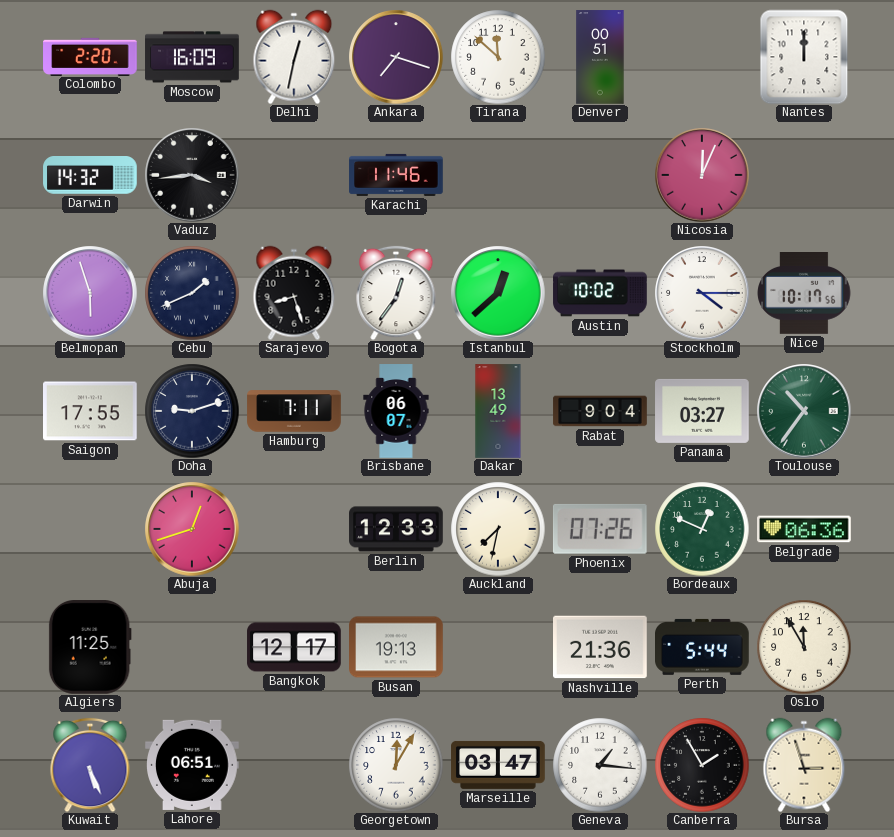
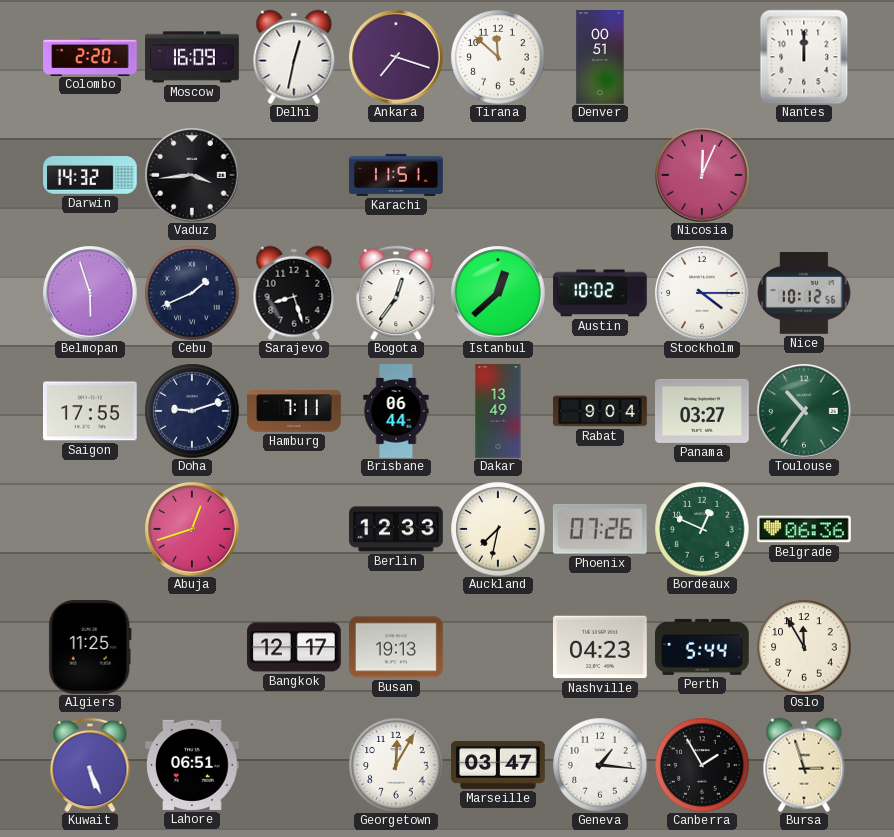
Karachi: 11:46 -> 11:51 (396, 175)
Nice: 10:17 -> 10:12 (804, 294)
Brisbane: 06:07 -> 06:44 (396, 411)
Nashville: 21:36 -> 04:23 (600, 647)
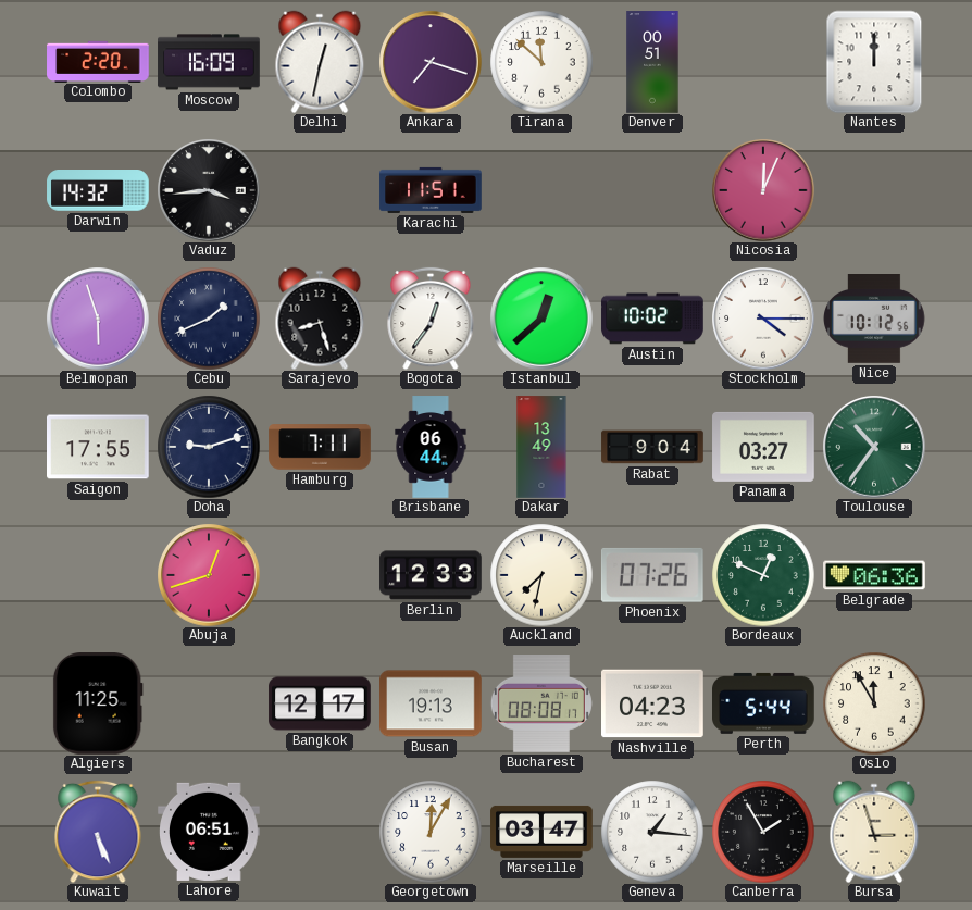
Bucharest: none -> 08:08 (541, 705)
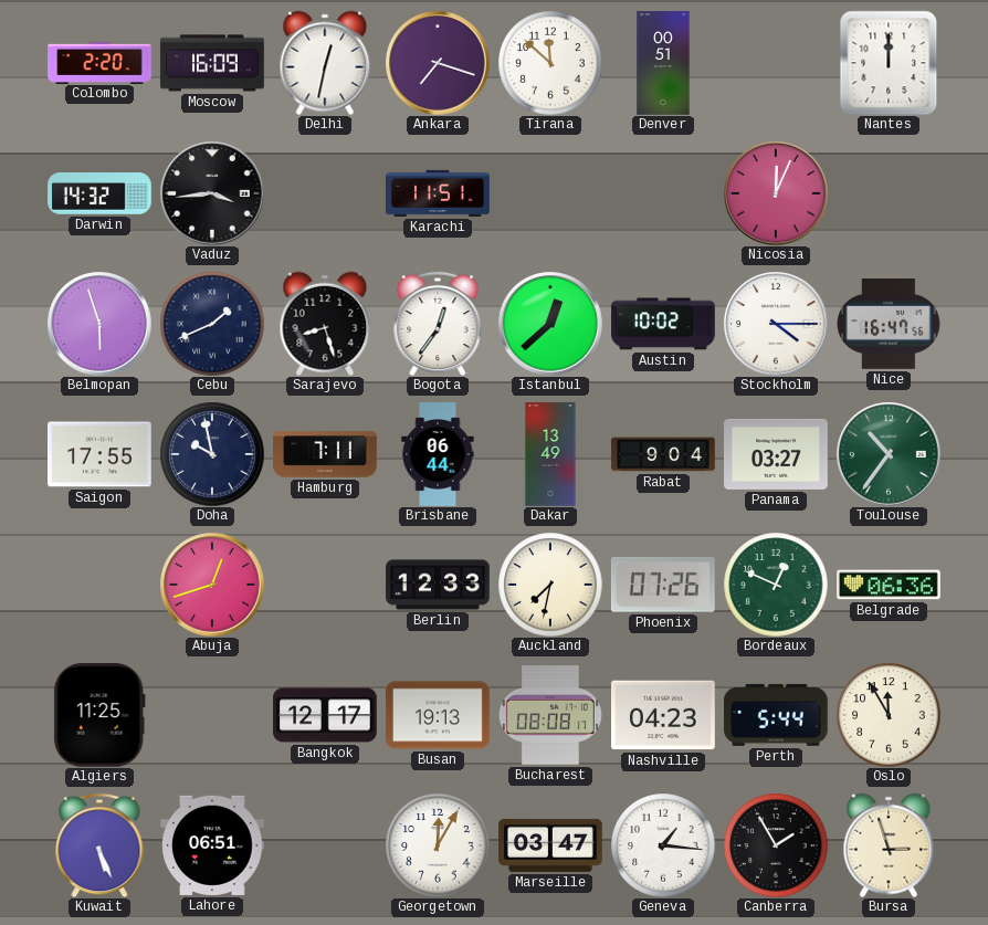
Nice: 10:12 -> 16:47 (889, 325)
Doha: 9:12 -> 9:58 (212, 454)
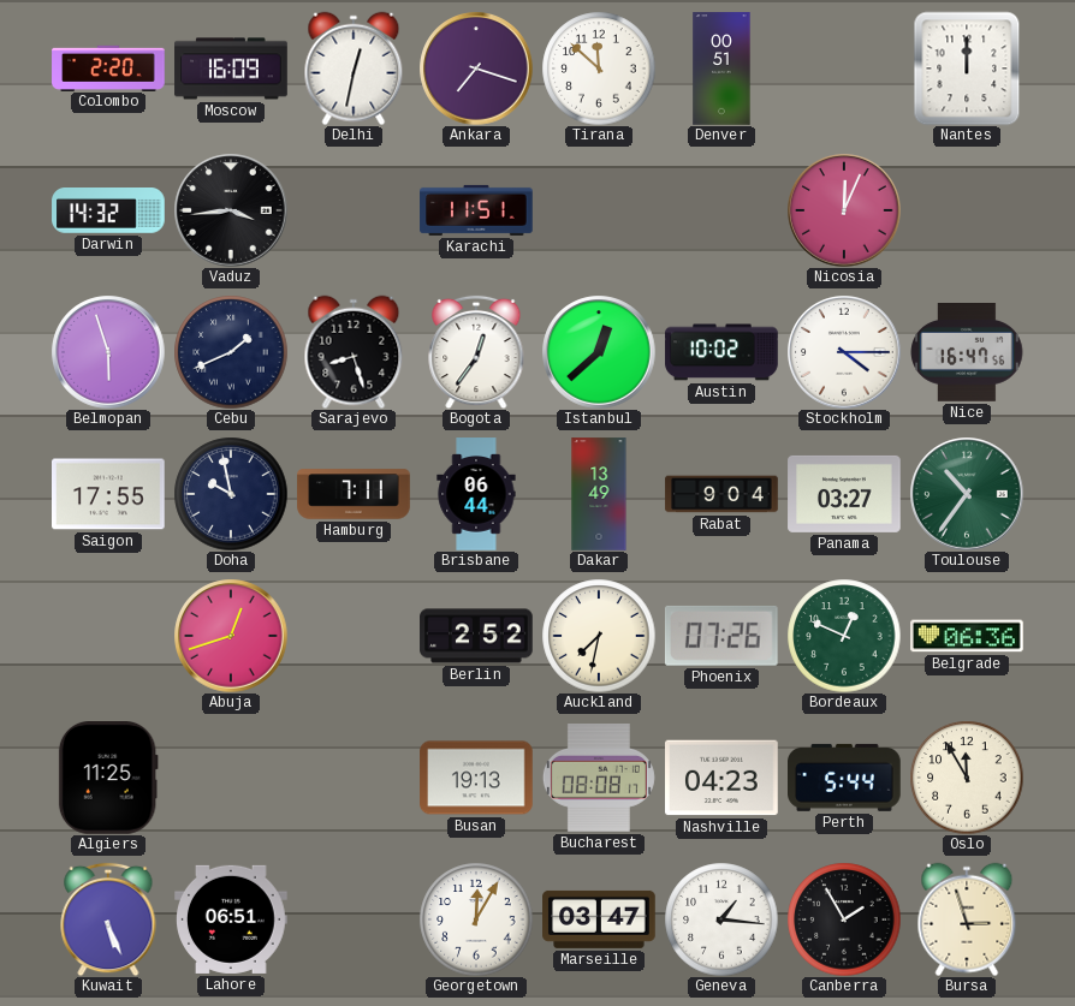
Berlin: 12:33 -> 2:52 (476, 636)
Bangkok: 12:17 -> none (325, 715)
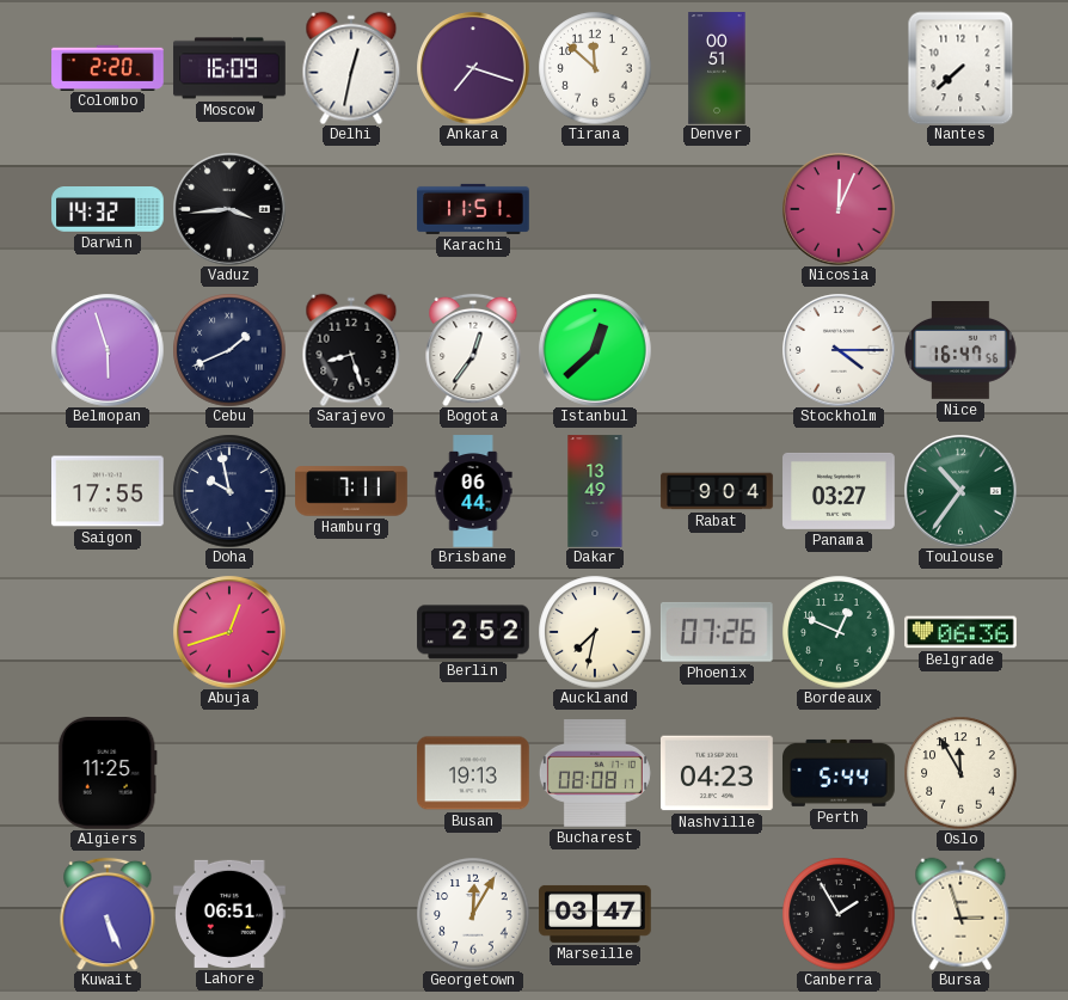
Nantes: 12:00 -> 7:38 (960, 68)
Austin: 10:02 -> none (721, 352)
Geneva: 1:16 -> none (721, 919)
